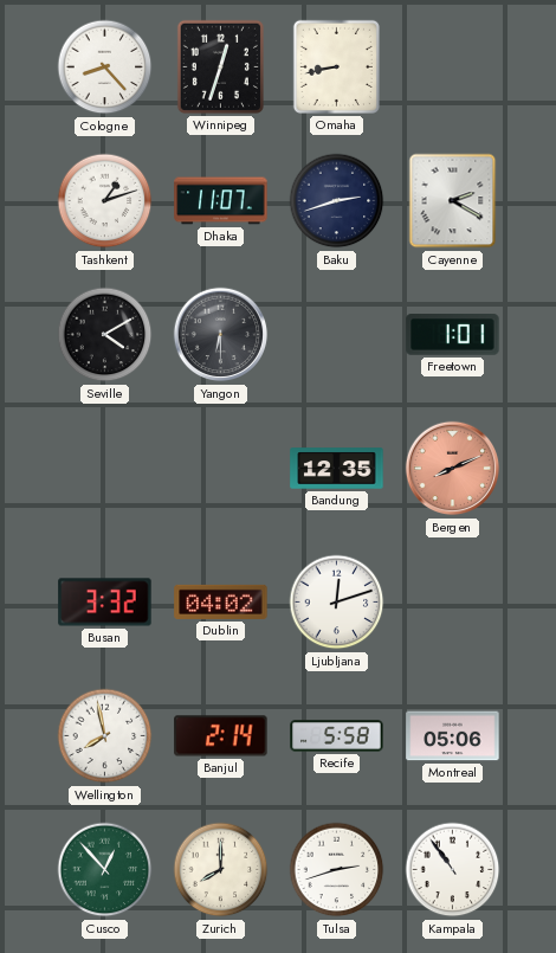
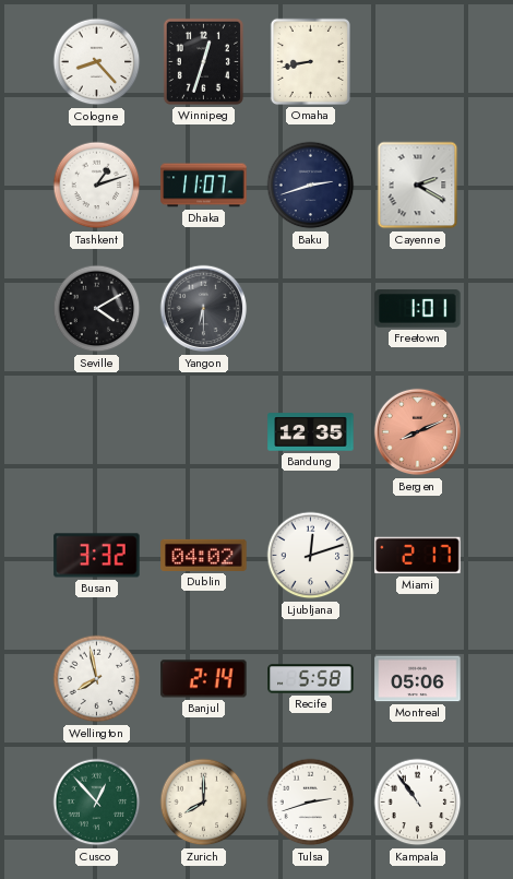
Miami: none -> 2:17 (418, 556)
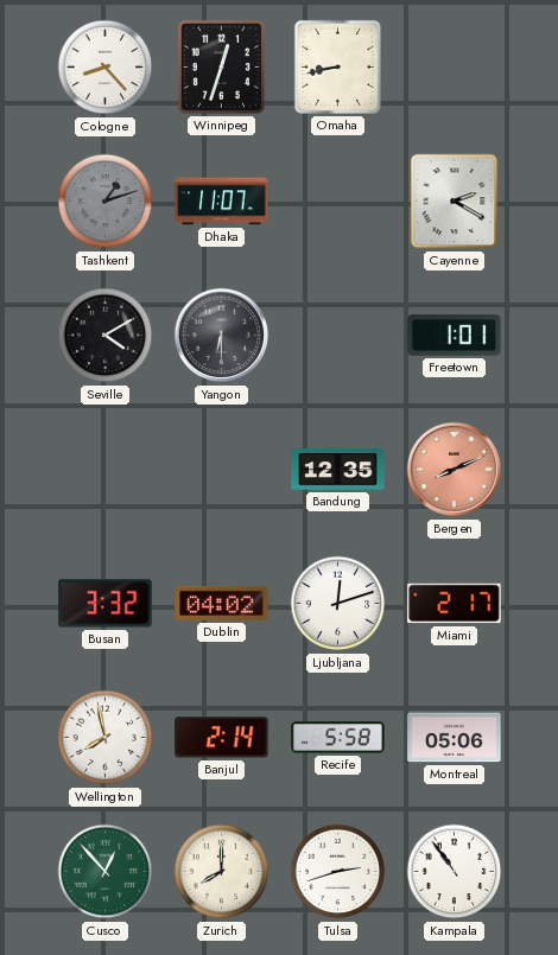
Tashkent dial: white -> grey (106, 202)
Baku: 2:42 -> none (311, 186)
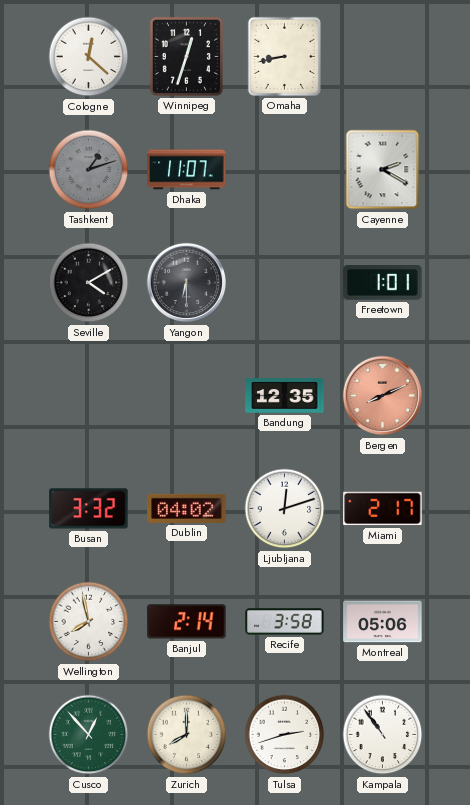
Cologne: 8:23 -> 12:22 (89, 57)
Recife: 5:58 -> 3:58 (285, 622)
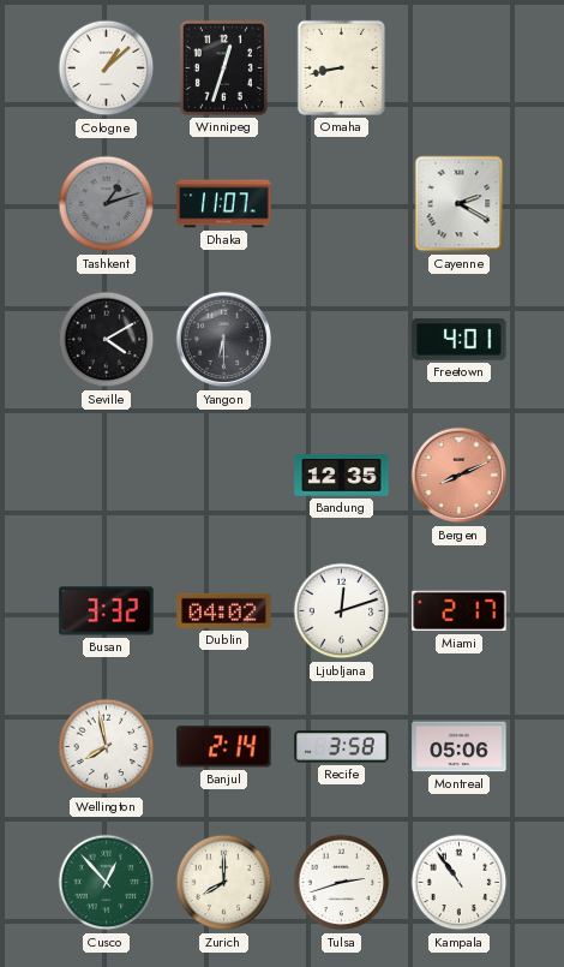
Cologne: 12:22 -> 1:08 (107, 68)
Freetown: 1:01 -> 4:01 (460, 340)
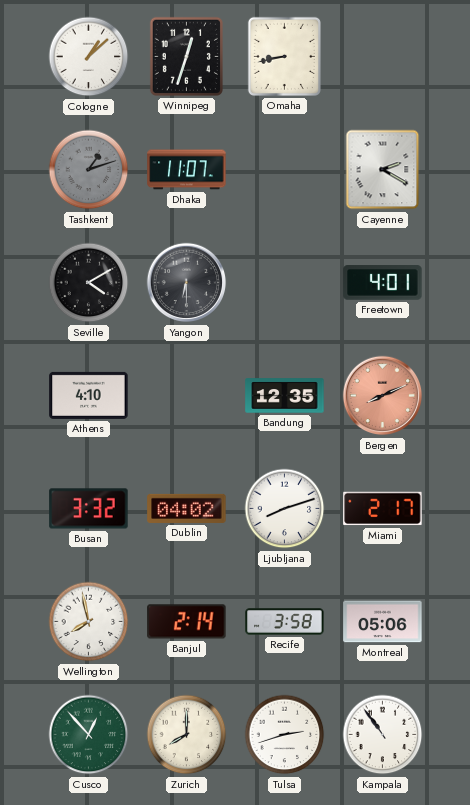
Athens: none -> 4:10 (89, 395)
Ljubljana: 12:12 -> 8:12 (285, 509)
